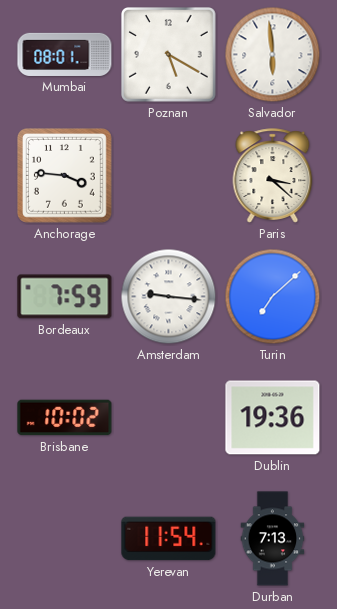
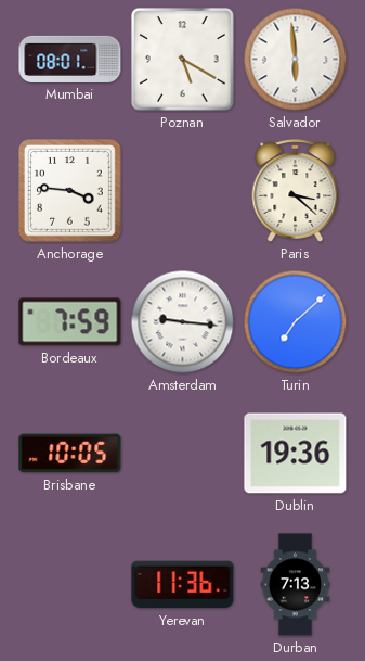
Brisbane: 10:02 -> 10:05 (70, 454)
Yerevan: 11:54 -> 11:36 (183, 585)
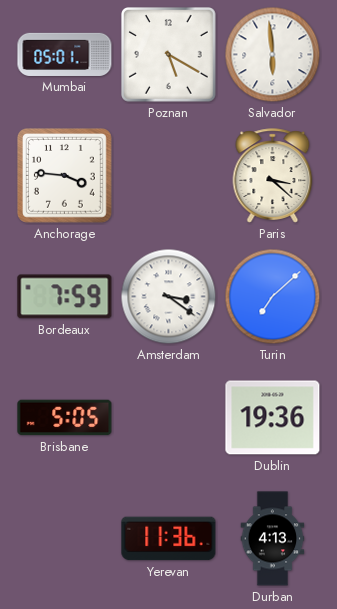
Mumbai: 08:01 -> 05:01 (65, 54)
Amsterdam: 9:16 -> 3:21 (169, 297)
Brisbane: 10:05 -> 5:05 (65, 418)
Durban: 7:13 -> 4:13 (273, 539)
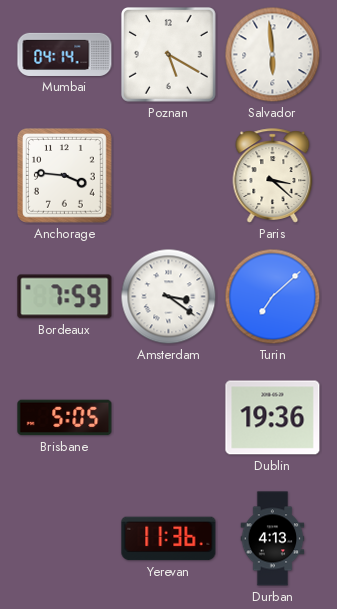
Mumbai: 05:01 -> 04:14 (65, 54)
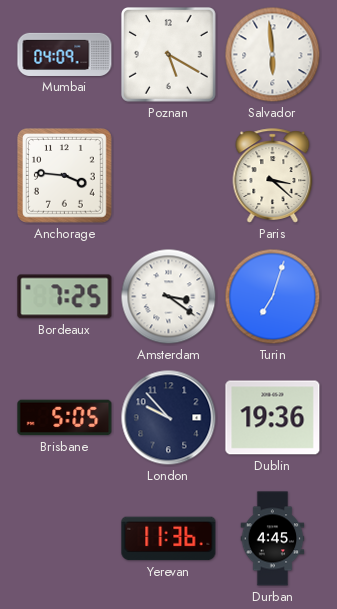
Mumbai: 04:14 -> 04:09 (65, 54)
Bordeaux: 7:59 -> 7:25 (65, 297)
Turin: 7:08 -> 7:03 (273, 297)
London: none -> 9:53 (169, 418)
Durban: 4:13 -> 4:45 (273, 539)
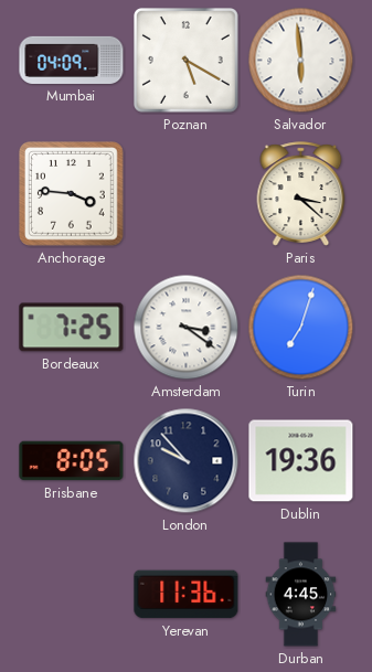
Brisbane: 5:05 -> 8:05 (72, 461)
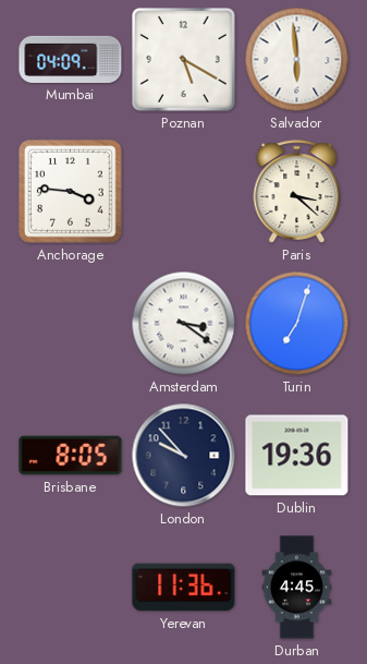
Bordeaux: 7:25 -> none (72, 328)
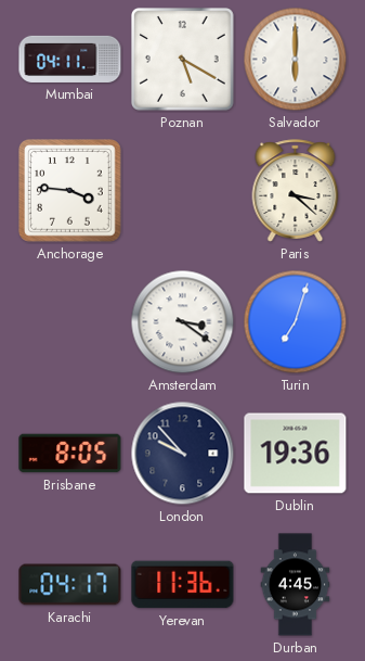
Mumbai: 04:09 -> 04:11 (70, 59)
Salvador: 5:59 -> 6:00 (296, 60)
Karachi: none -> 04:17 (70, 585)
